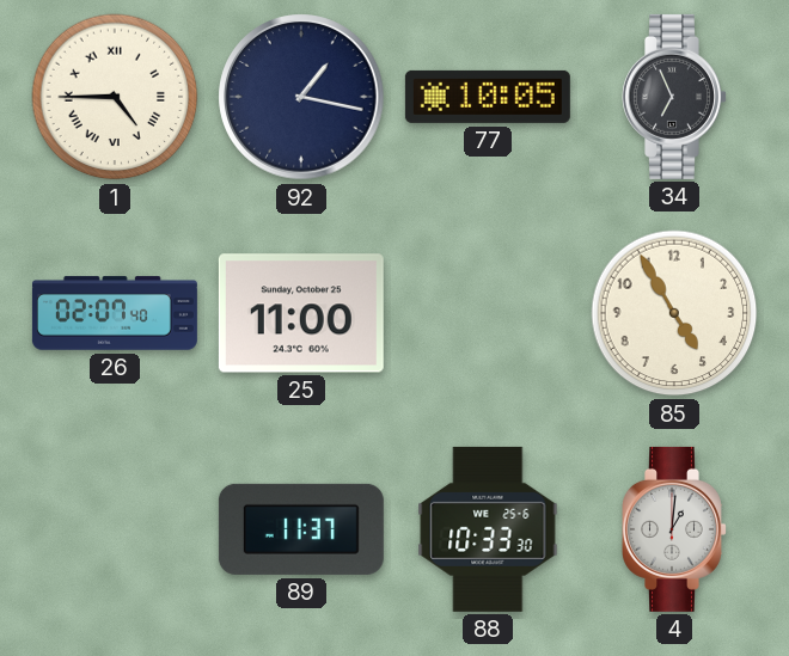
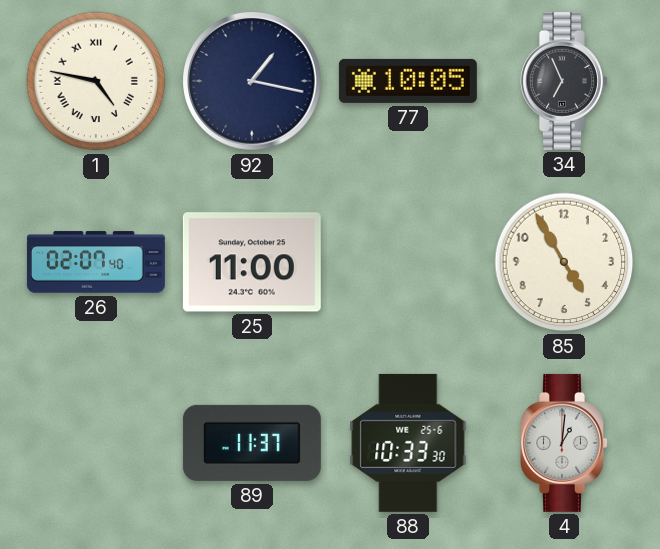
1: 4:45 -> 4:47 (96, 81)
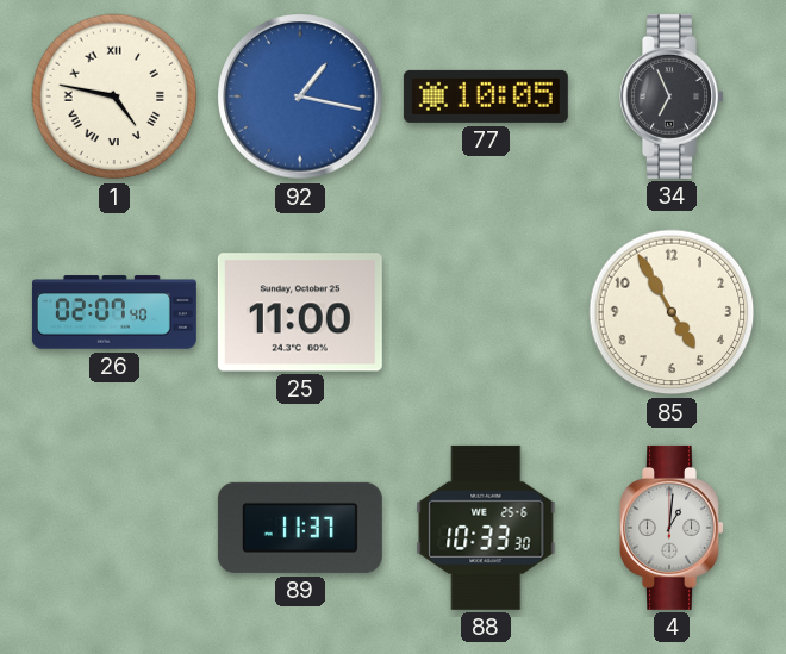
92 dial: navy -> blue (300, 96)
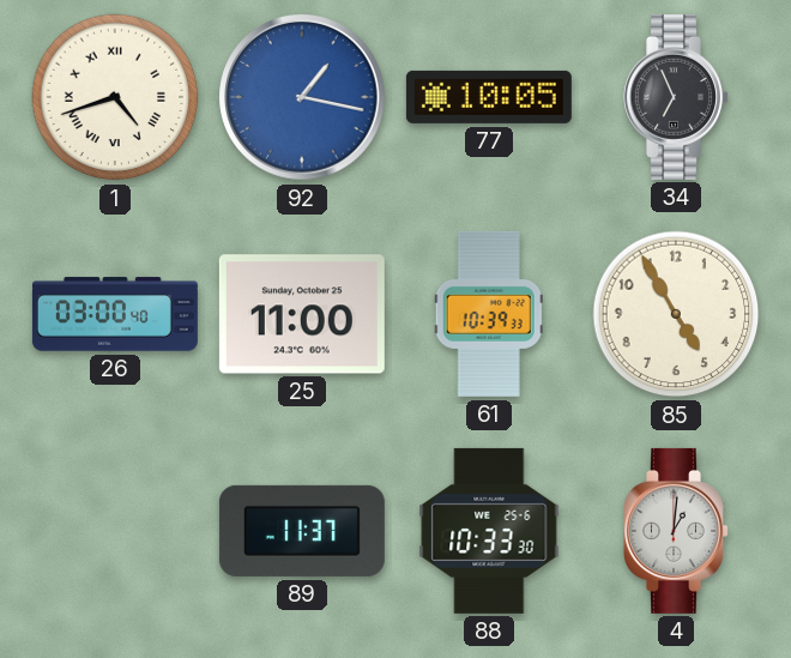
1: 4:47 -> 4:42 (115, 97)
26: 02:07 -> 03:00 (115, 314)
61: none -> 10:39 (489, 314)
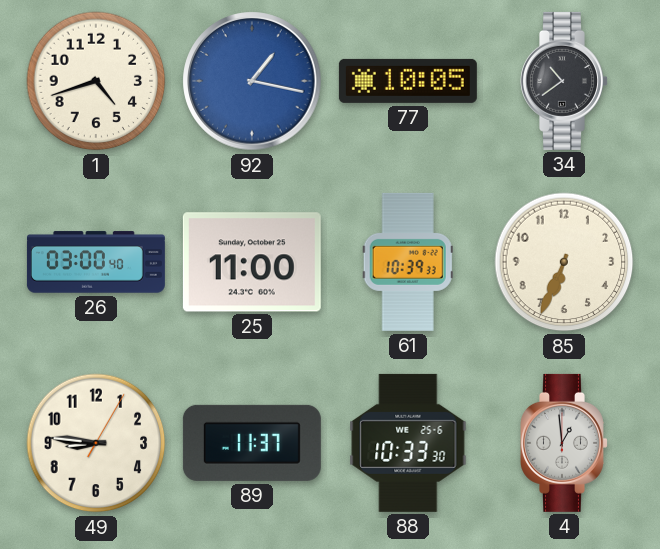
1 numerals: Roman -> Arabic (96, 81)
34: 6:56 -> 10:39 (565, 81)
85: 4:55 -> 6:34 (564, 262)
49: none -> 8:46 (96, 443)
4: 1:01 -> 12:59 (565, 443)
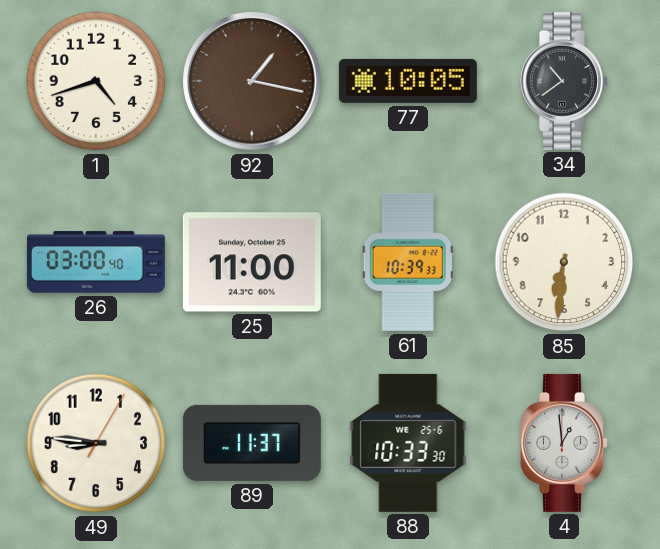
92 dial: blue -> brown (252, 81)
85: 6:34 -> 6:31 (564, 262)
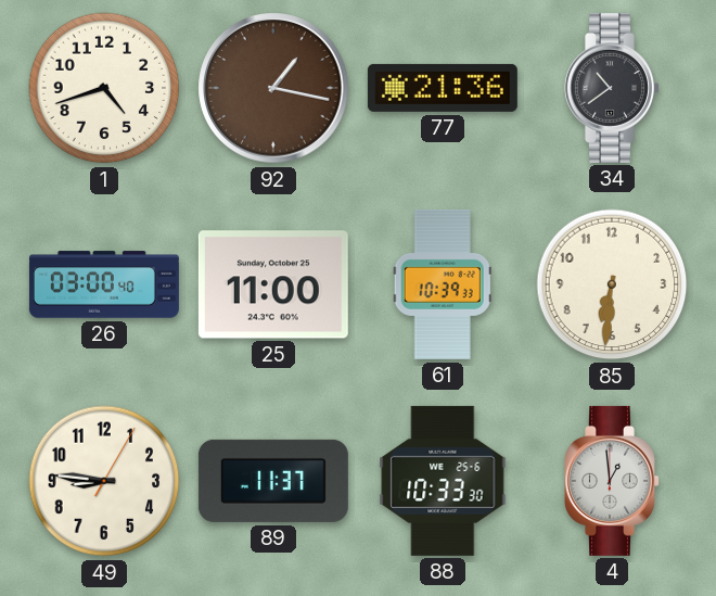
77: 10:05 -> 21:36 (443, 88)
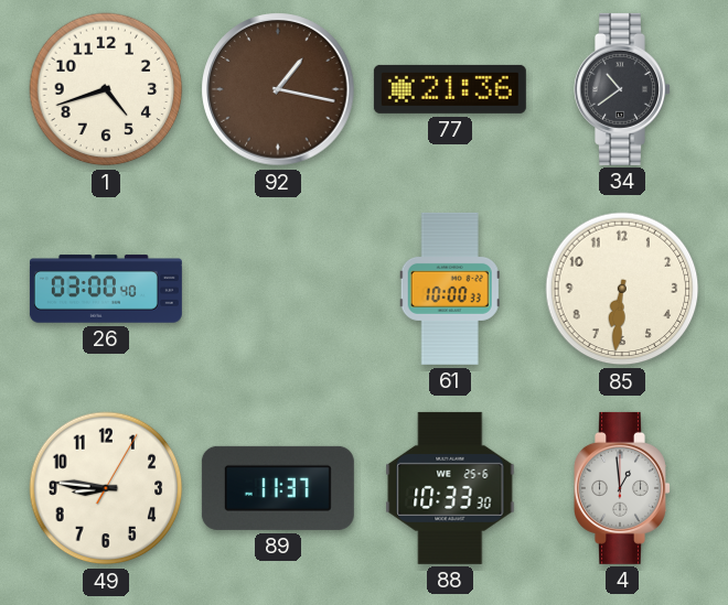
25: 11:00 -> none (273, 284)
61: 10:39 -> 10:00 (450, 289)
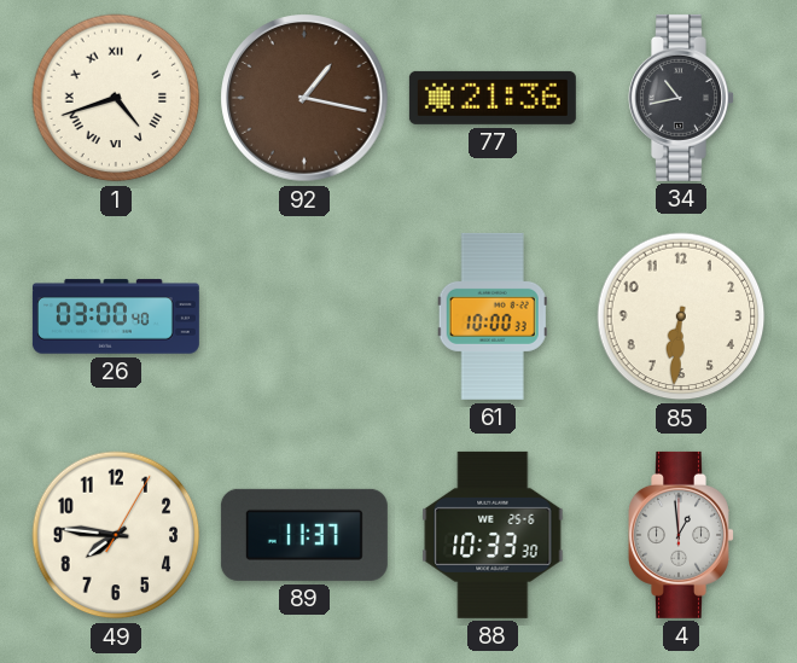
1 numerals: Arabic -> Roman (116, 98)
34: 10:39 -> 10:43 (682, 98)
49: 8:46 -> 7:46 (116, 535)
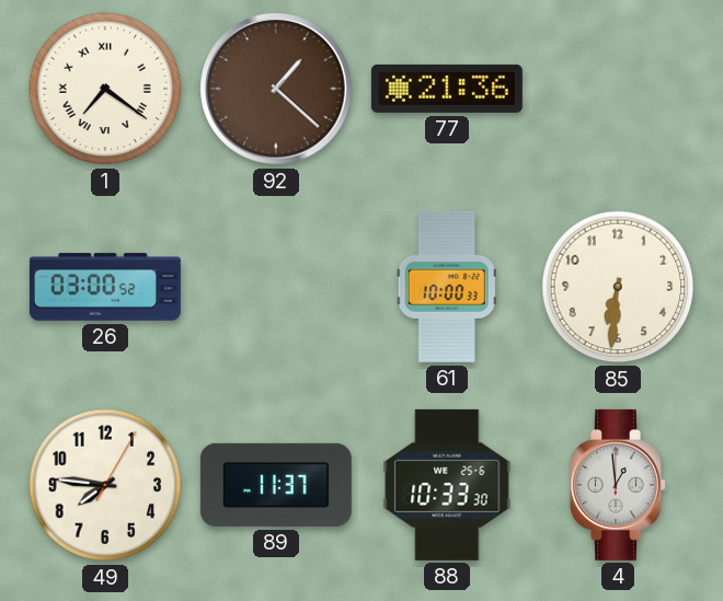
1: 4:42 -> 7:21 (105, 89)
92: 1:17 -> 1:22 (276, 89)
34: 10:43 -> none (682, 98)
26: 03:00:40 -> 03:00:52 (105, 287)
